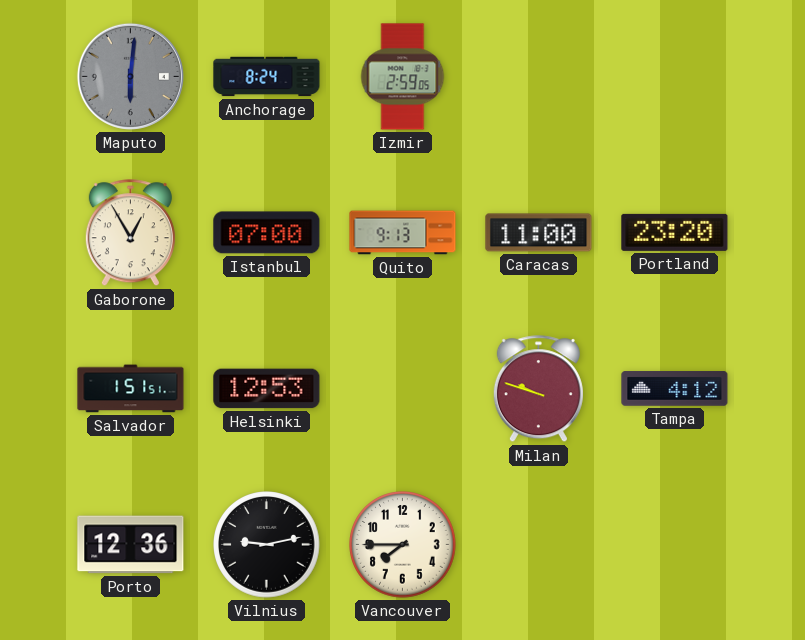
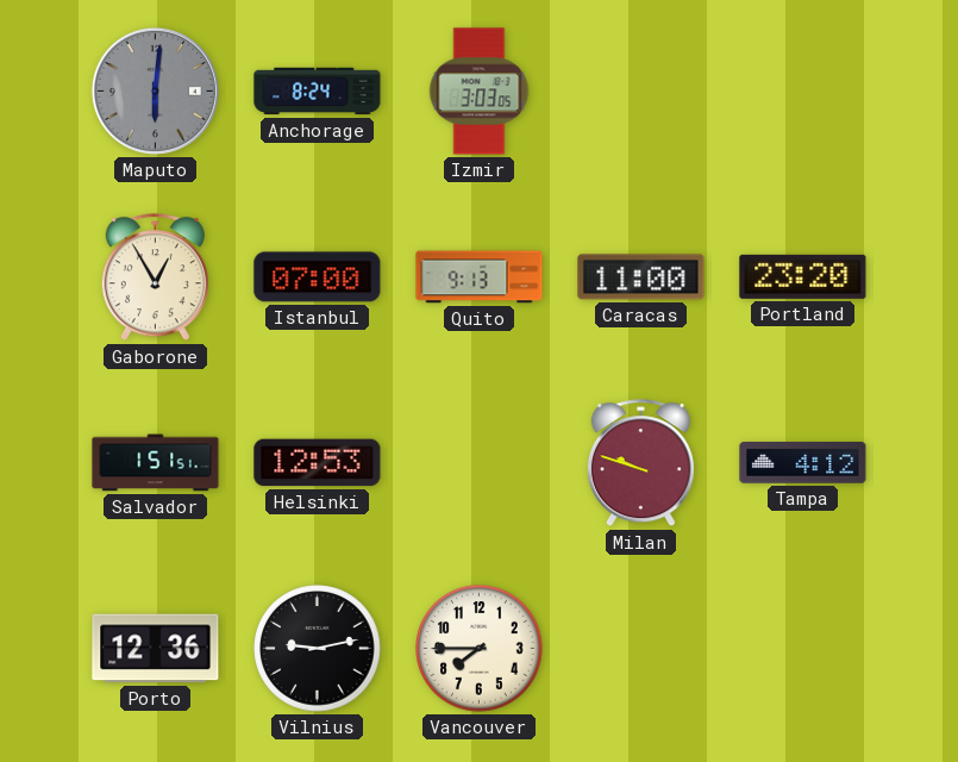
Izmir: 2:59 -> 3:03 (480, 92)
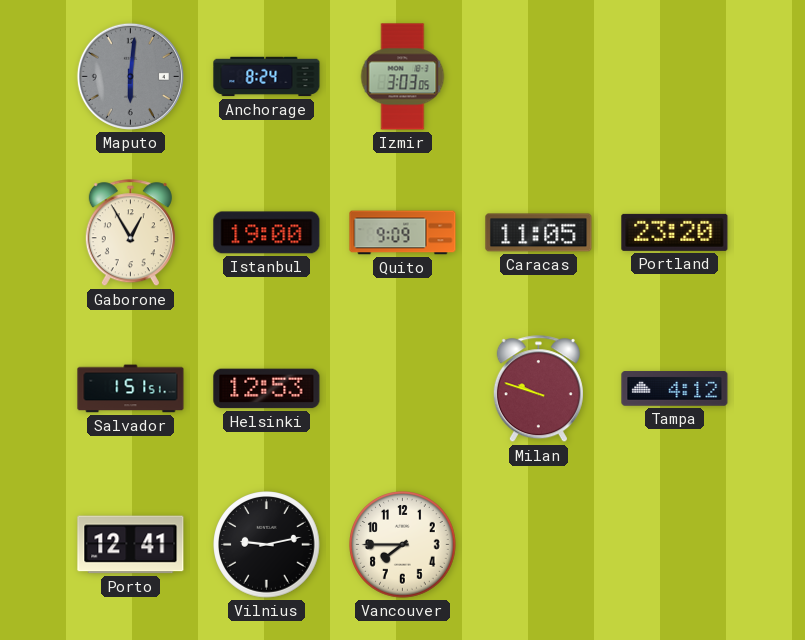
Istanbul: 07:00 -> 19:00 (267, 233)
Quito: 9:13 -> 9:09 (403, 233)
Caracas: 11:00 -> 11:05 (539, 233)
Porto: 12:36 -> 12:41 (131, 545)
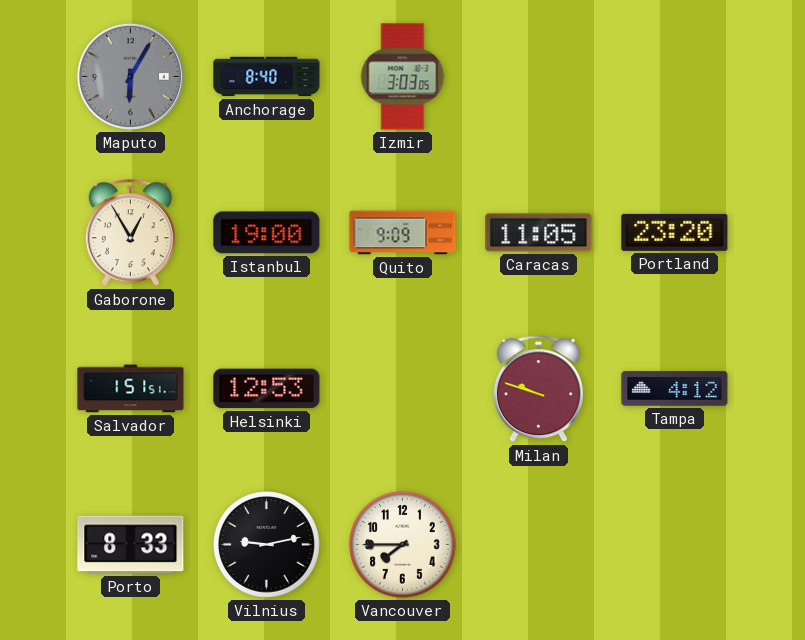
Maputo: 6:01 -> 6:05 (130, 76)
Anchorage: 8:24 -> 8:40 (267, 77)
Porto: 12:41 -> 8:33 (131, 545)
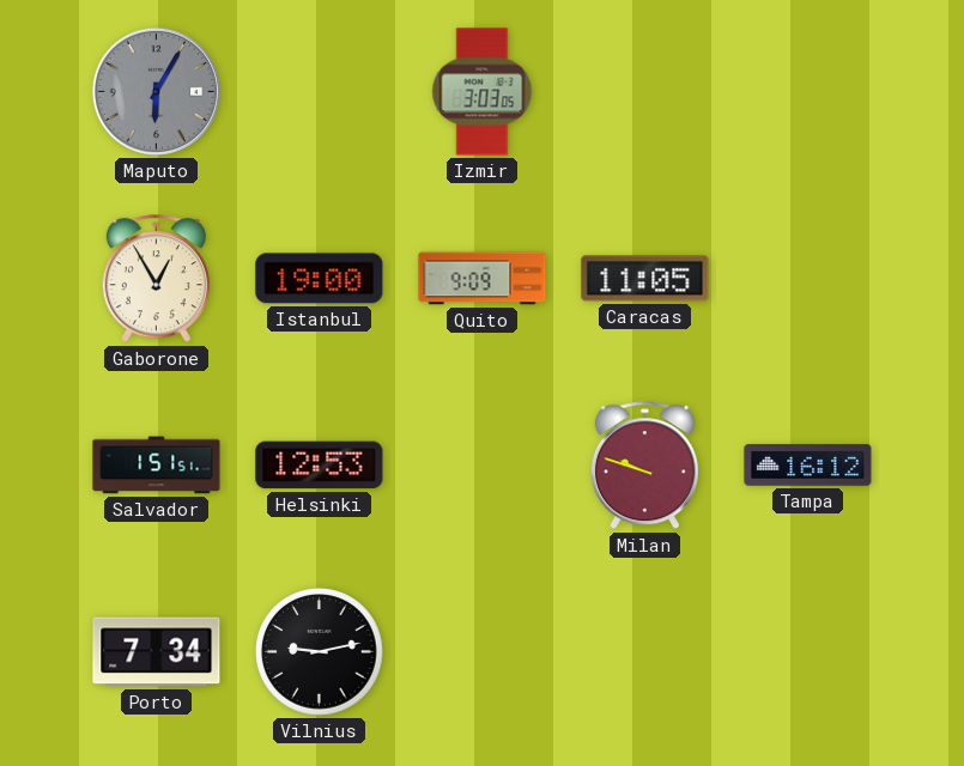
Anchorage: 8:40 -> none (267, 77)
Portland: 23:20 -> none (675, 232)
Tampa: 4:12 -> 16:12 (808, 466)
Porto: 8:33 -> 7:34 (157, 652)
Vancouver: 7:45 -> none (403, 545)
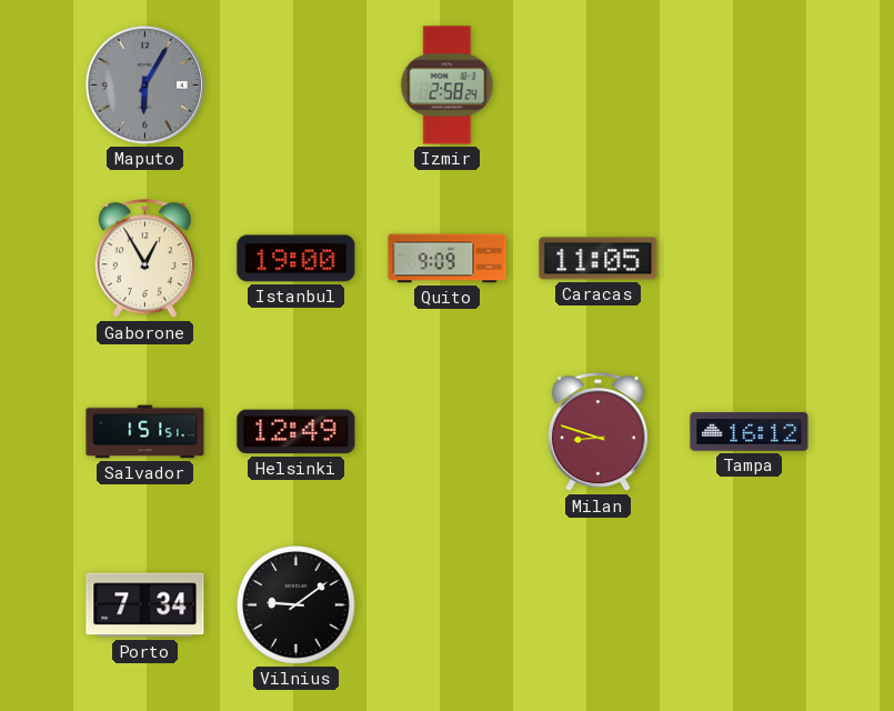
Izmir: 3:03 -> 2:58 (448, 86)
Helsinki: 12:53 -> 12:49 (297, 432)
Milan: 9:48 -> 8:48 (597, 432)
Vilnius: 9:13 -> 9:09 (297, 605)
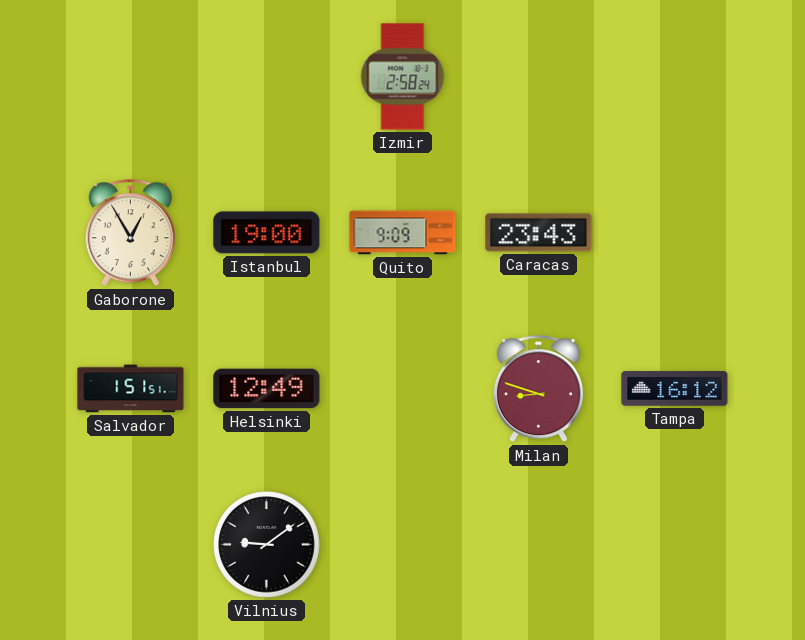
Maputo: 6:05 -> none (144, 84)
Caracas: 11:05 -> 23:43 (539, 233)
Porto: 7:34 -> none (145, 605)
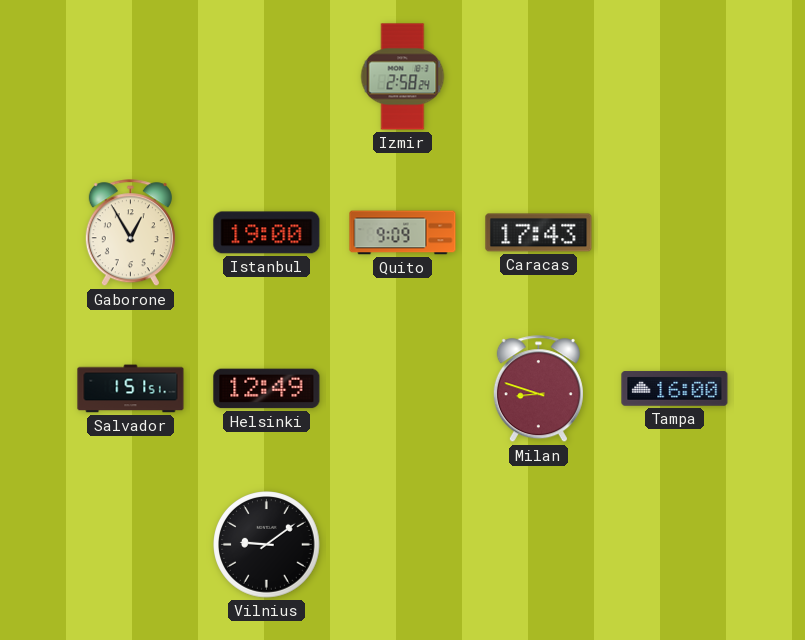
Caracas: 23:43 -> 17:43 (539, 233)
Tampa: 16:12 -> 16:00 (675, 389)
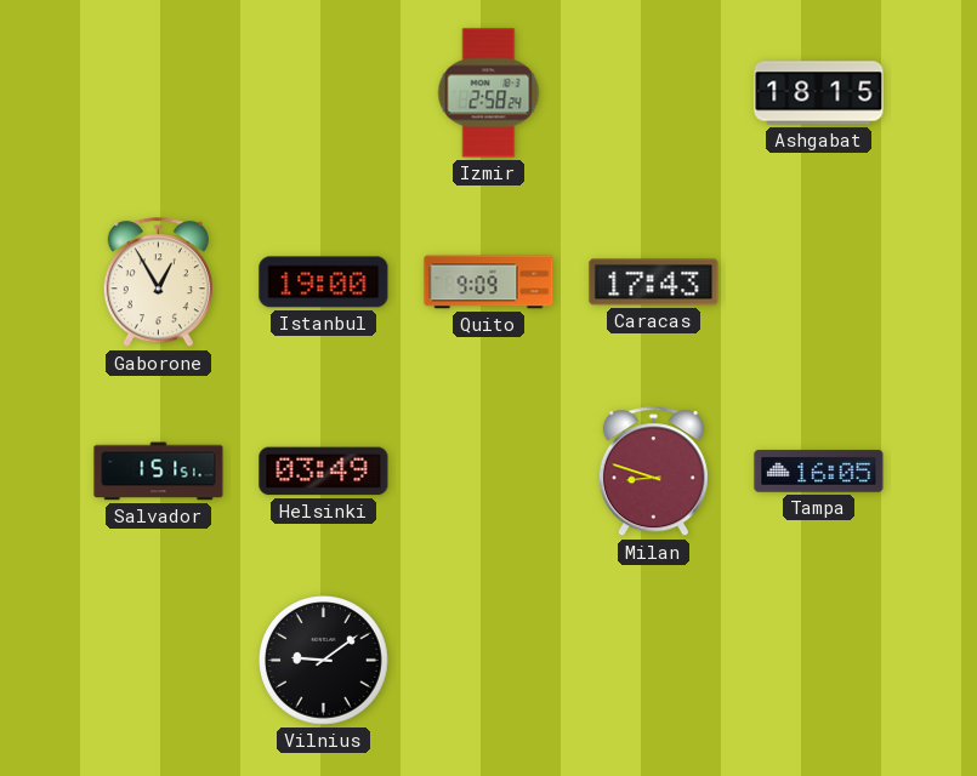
Ashgabat: none -> 18:15 (819, 93)
Helsinki: 12:49 -> 03:49 (324, 472)
Tampa: 16:00 -> 16:05 (819, 472)
